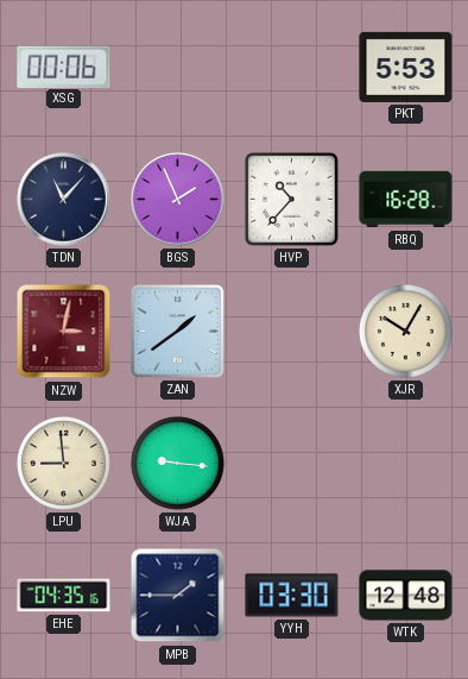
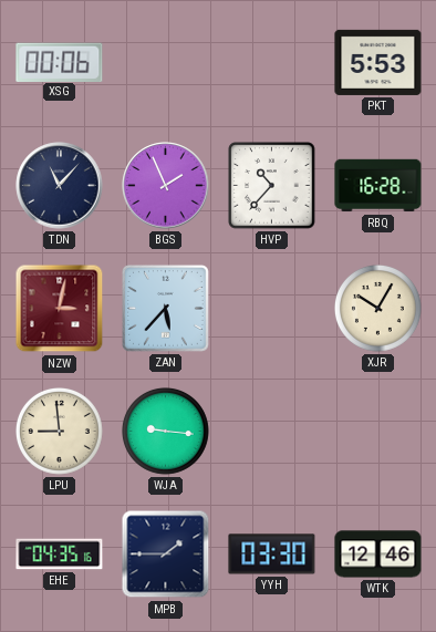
ZAN: 1:39 -> 5:37 (165, 308)
WTK: 12:48 -> 12:46 (378, 555)
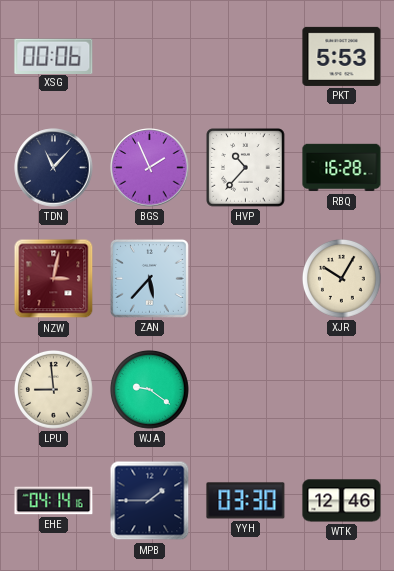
WJA: 9:16 -> 9:21 (150, 390)
EHE: 04:35 -> 04:14 (54, 501)
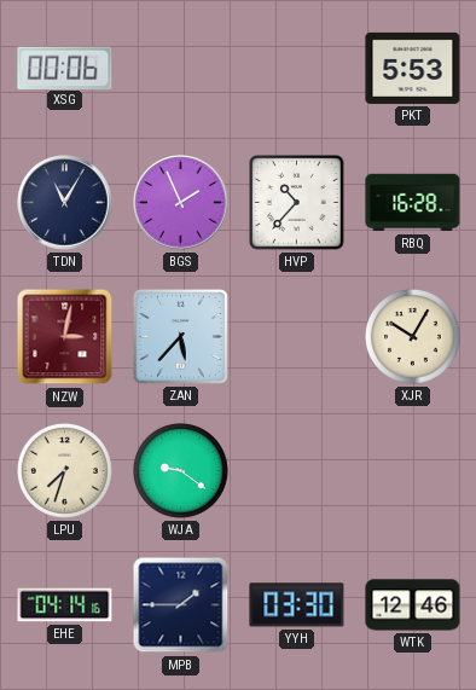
TDN: 11:07 -> 11:05 (65, 203)
LPU: 8:59 -> 7:33 (65, 471)
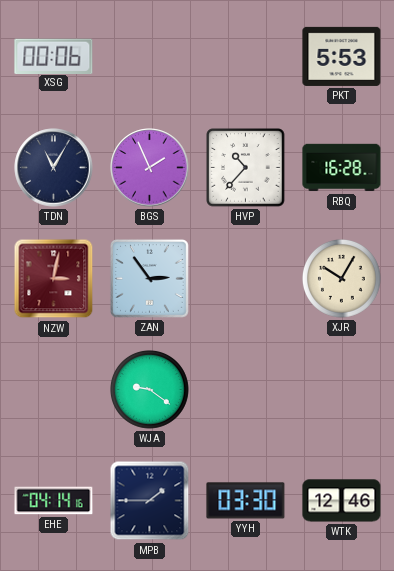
ZAN: 5:37 -> 2:54 (149, 278)
LPU: 7:33 -> none (65, 471)
